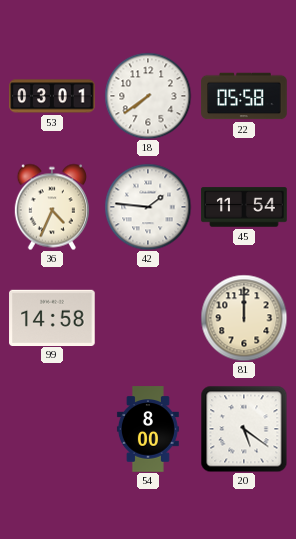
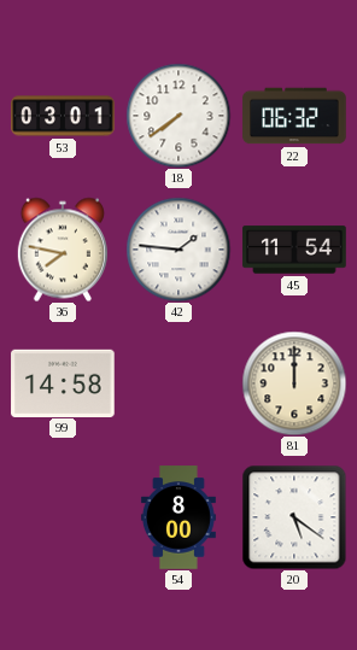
22: 05:58 -> 06:32 (294, 116)
36: 4:34 -> 7:47 (63, 250)
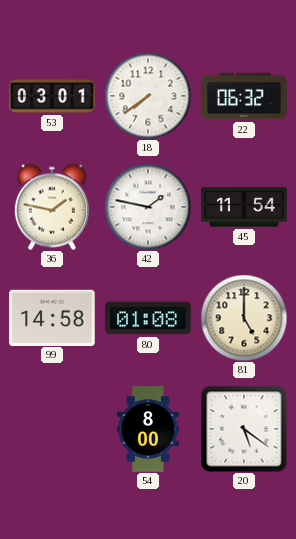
36: 7:47 -> 1:47 (52, 207)
42: 1:46 -> 1:47 (148, 207)
80: none -> 01:08 (148, 318)
81: 12:00 -> 5:00 (244, 318)
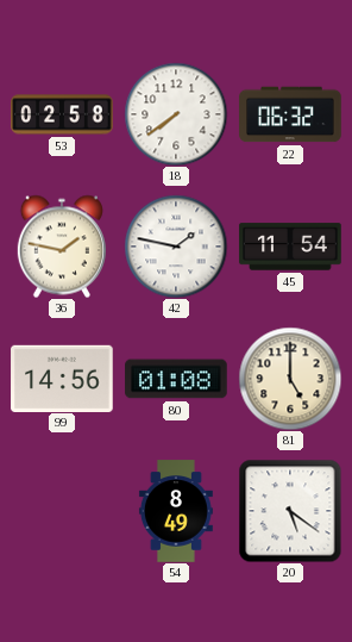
53: 03:01 -> 02:58 (62, 114)
99: 14:58 -> 14:56 (62, 378)
54: 8:00 -> 8:49 (176, 511)
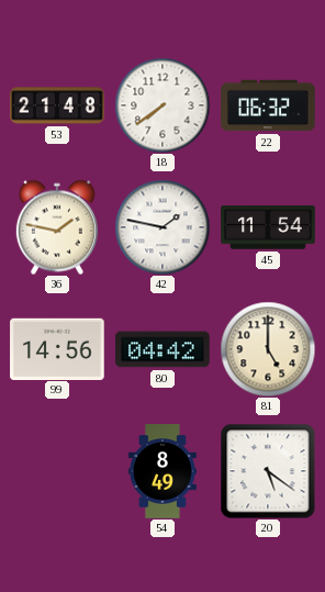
53: 02:58 -> 21:48 (57, 105)
80: 01:08 -> 04:42 (162, 349)
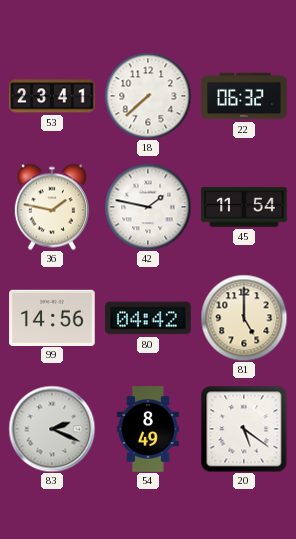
53: 21:48 -> 23:41 (52, 96)
18: 7:39 -> 7:38 (148, 96)
83: none -> 2:19 (52, 429)
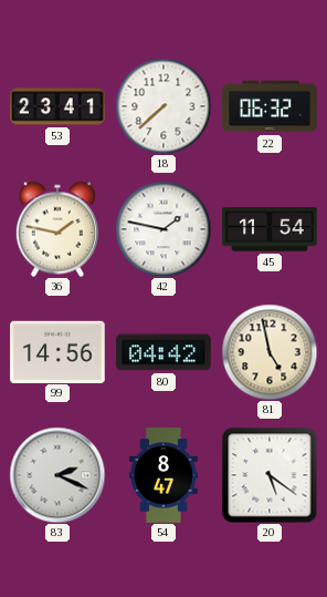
81: 5:00 -> 4:58 (270, 352)
54: 8:49 -> 8:47 (163, 475)
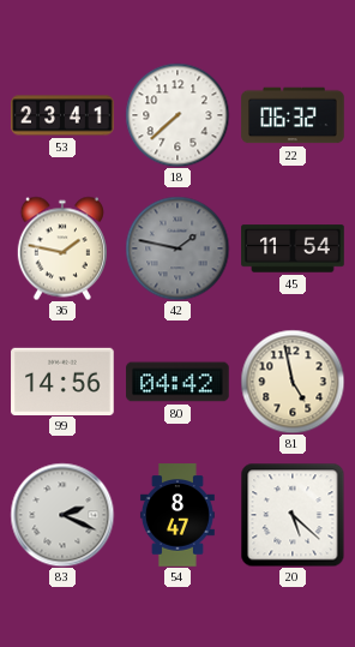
42 dial: white -> grey (177, 248)
20: 5:21 -> 5:22 (293, 515)
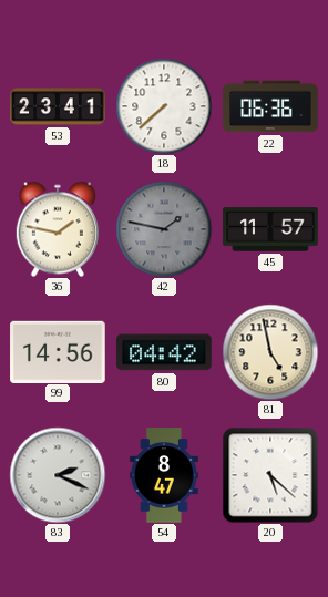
22: 06:32 -> 06:36 (270, 106)
45: 11:54 -> 11:57 (270, 229)
